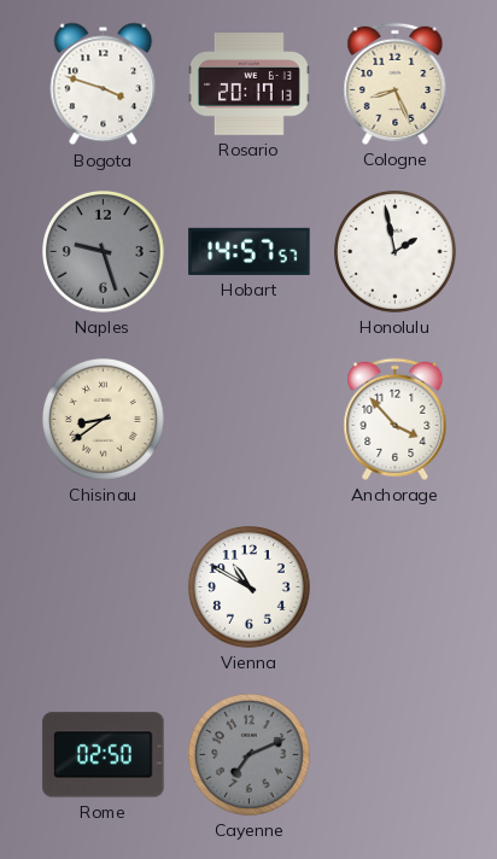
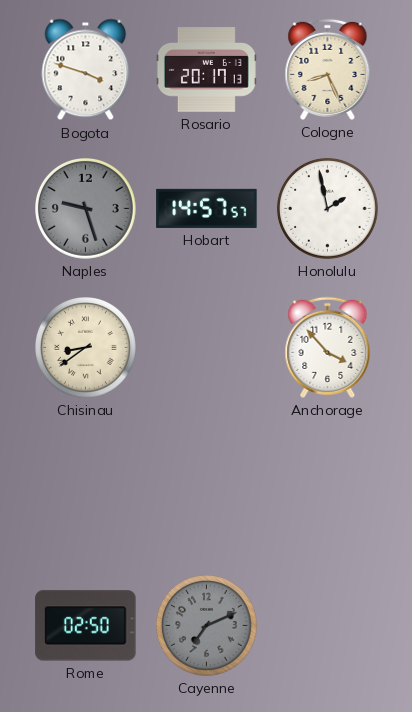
Vienna: 10:50 -> none (250, 588)
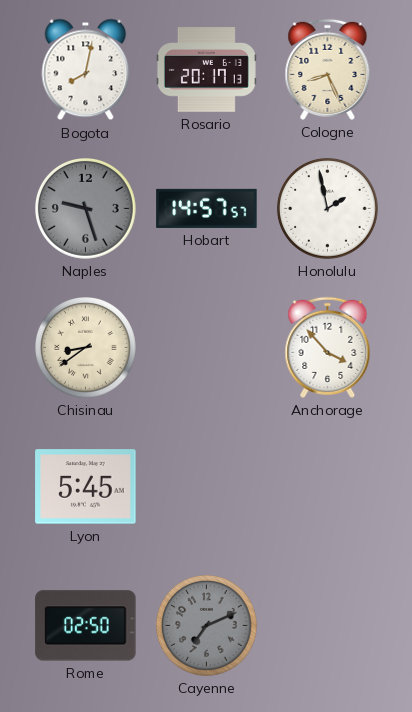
Bogota: 3:48 -> 8:02 (86, 70)
Lyon: none -> 5:45 (86, 487)
